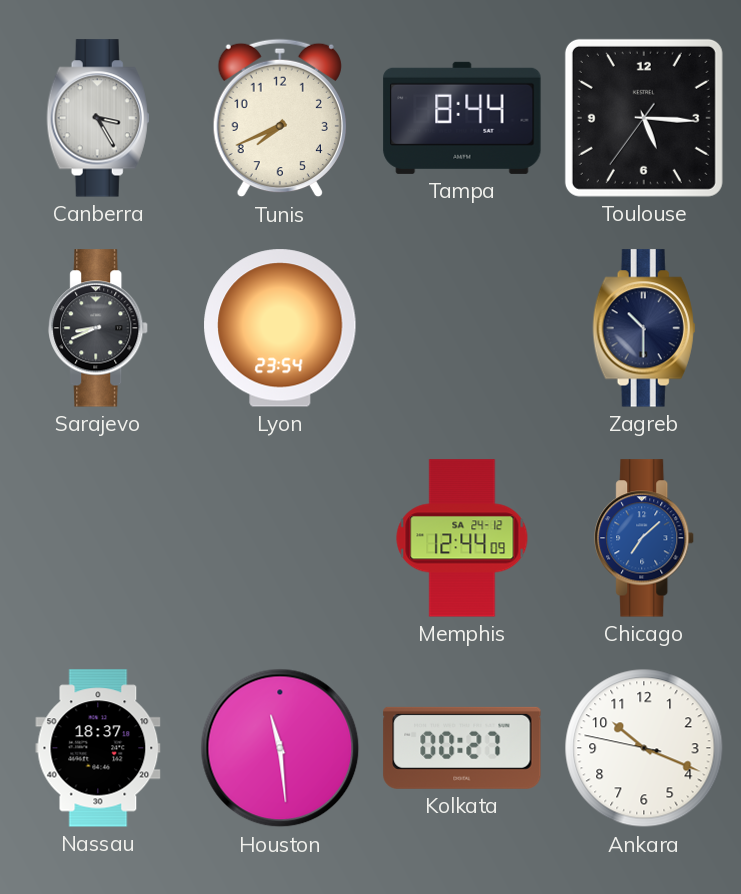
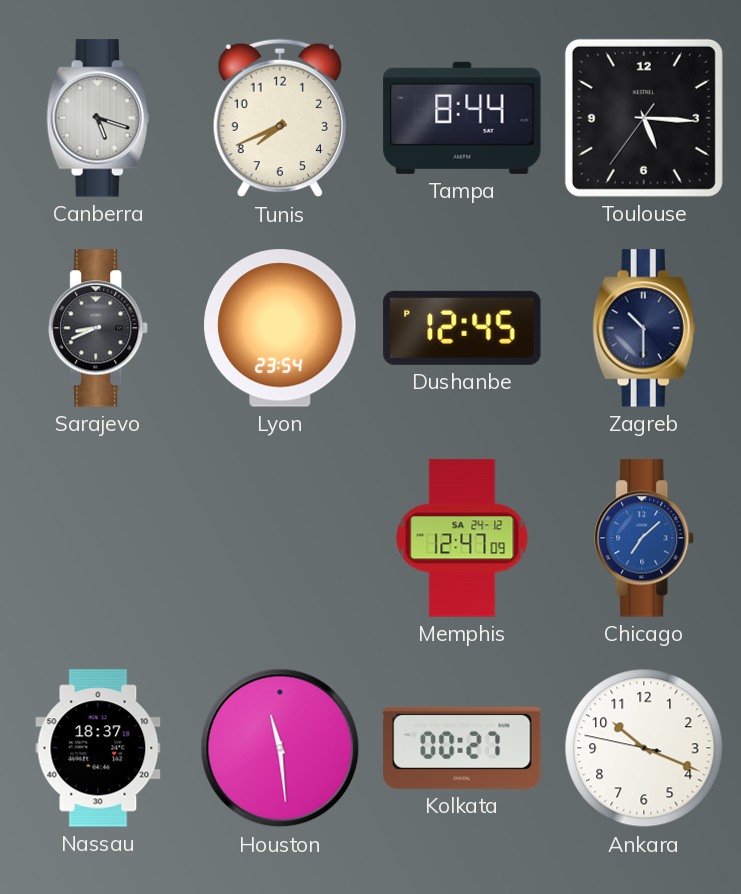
Canberra: 3:25 -> 5:18 (98, 118)
Dushanbe: none -> 12:45 (462, 328)
Memphis: 12:44 -> 12:47 (462, 538)
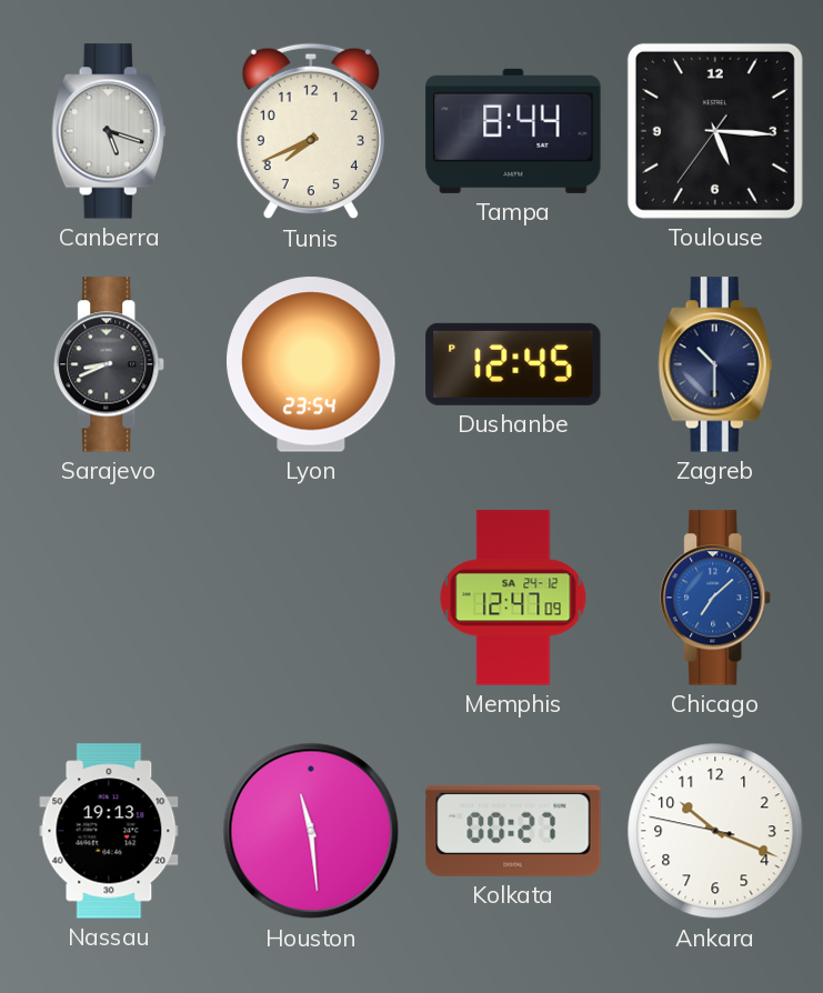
Nassau: 18:37 -> 19:13 (109, 831)
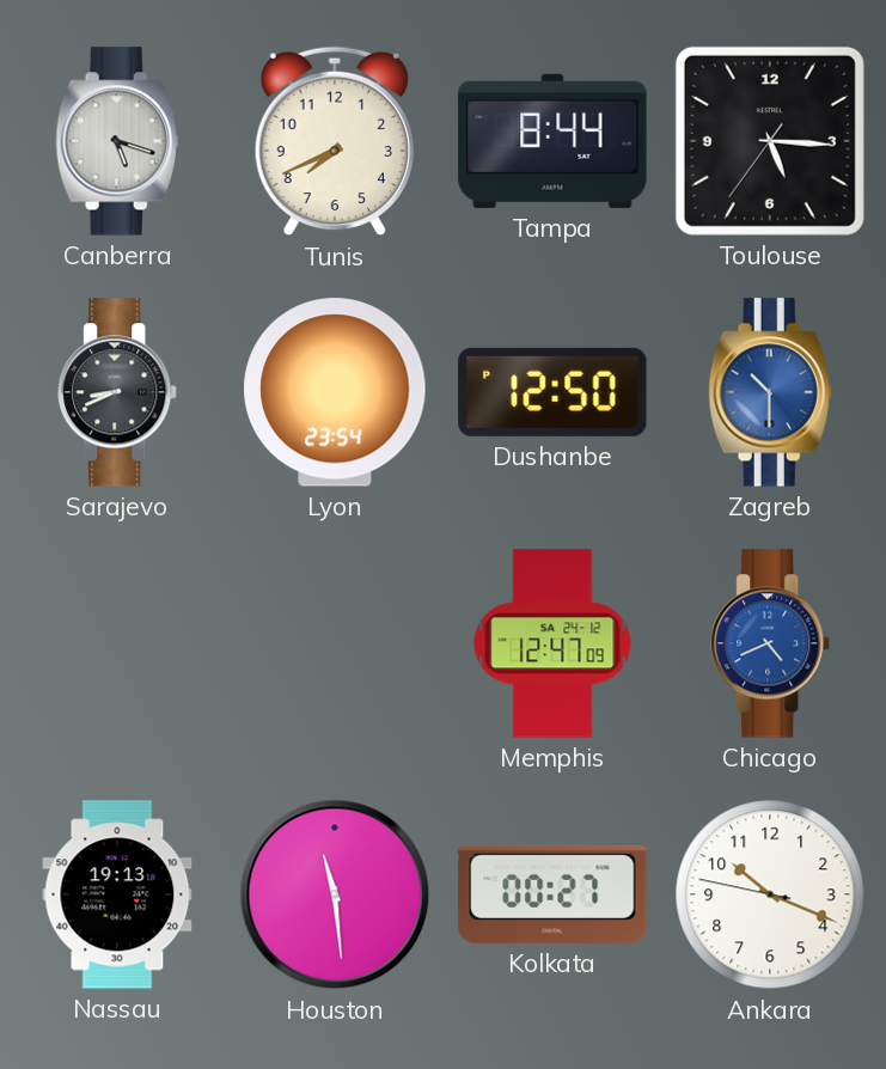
Dushanbe: 12:45 -> 12:50 (552, 392)
Zagreb dial: navy -> blue (770, 392)
Chicago: 7:08 -> 4:41 (771, 643)
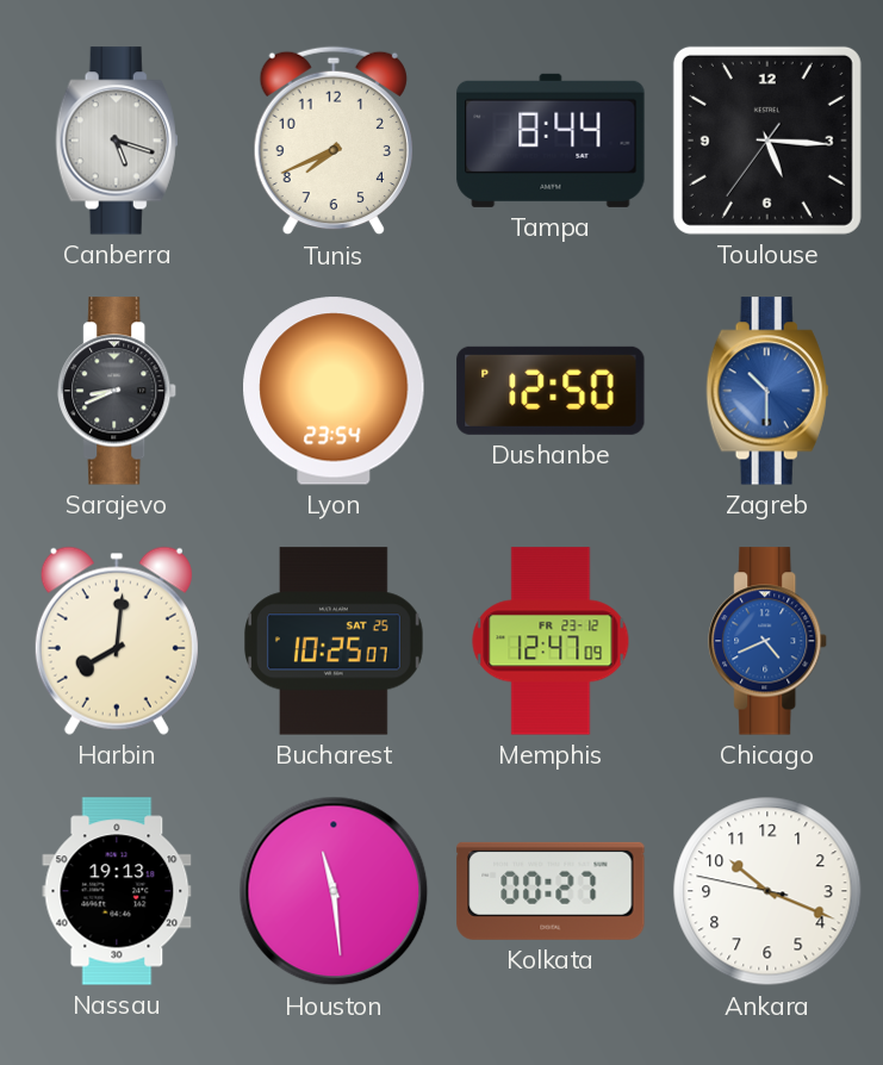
Harbin: none -> 8:01 (117, 641)
Bucharest: none -> 10:25 (335, 641)
Memphis date: SA 24-12 -> FR 23-12 (551, 641)
